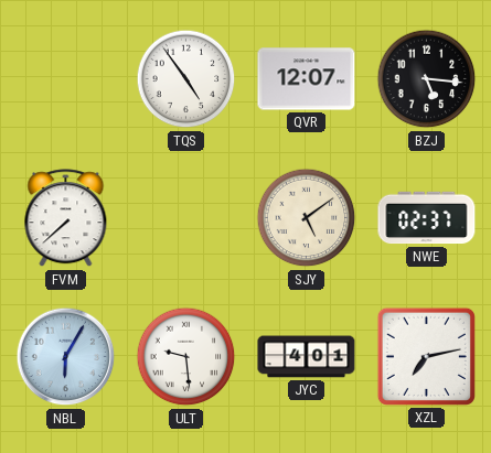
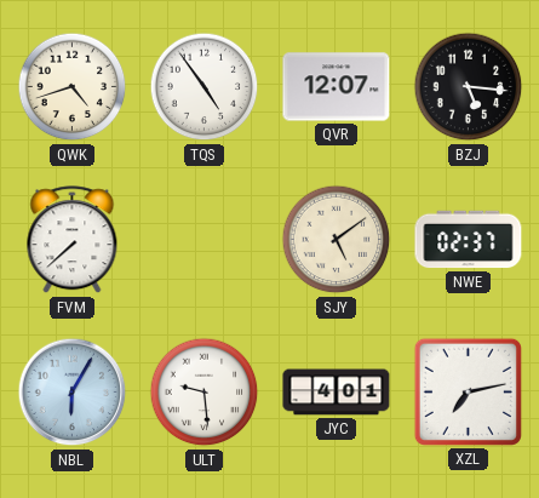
QWK: none -> 4:42 (73, 87)
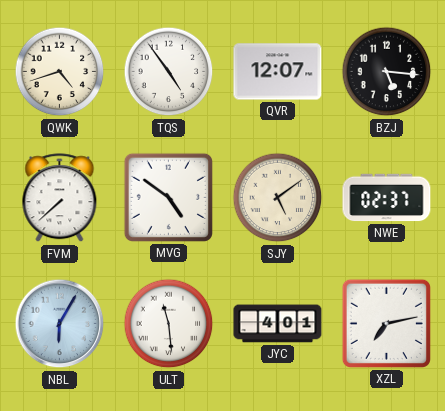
MVG: none -> 4:51 (168, 197)
ULT: 9:29 -> 11:29 (169, 324)
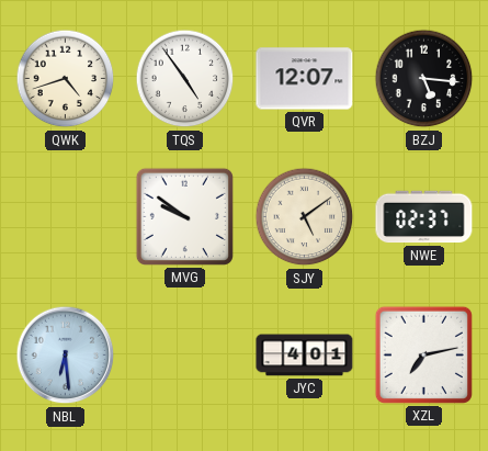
FVM: 7:38 -> none (60, 198)
MVG: 4:51 -> 9:51 (184, 216)
NBL: 6:05 -> 6:29 (66, 356)
ULT: 11:29 -> none (169, 324)
